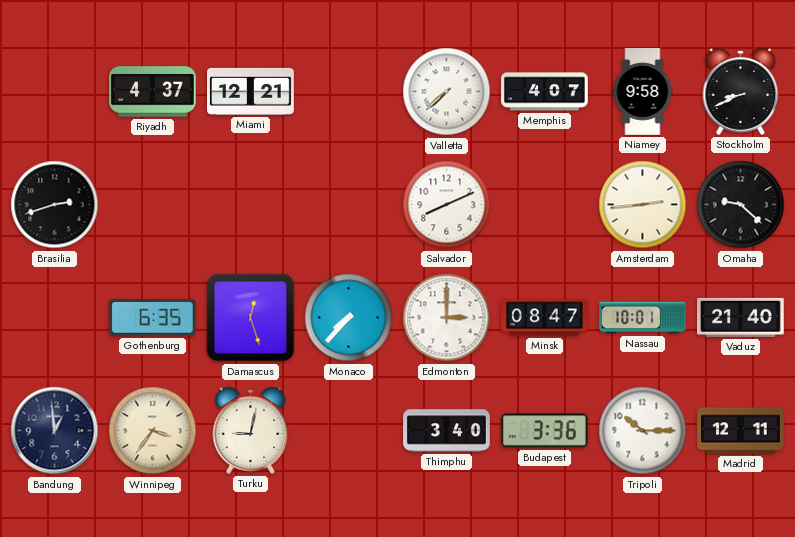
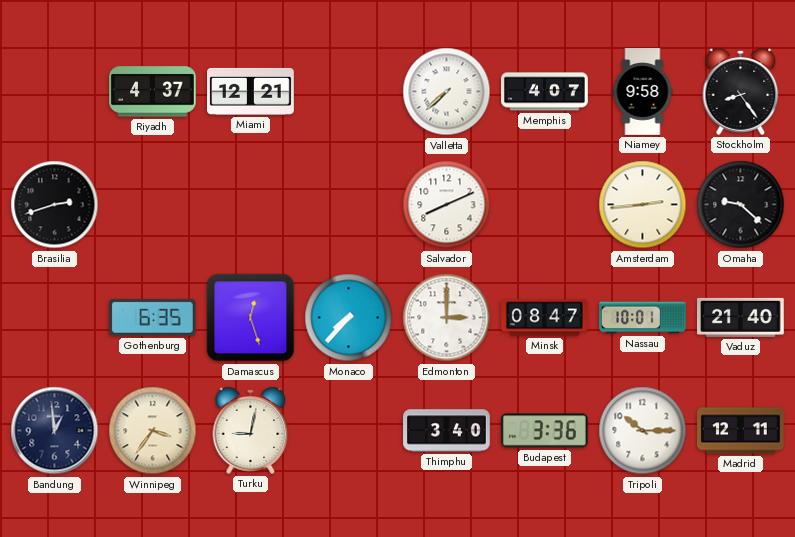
Stockholm: 8:41 -> 8:24 (741, 91)
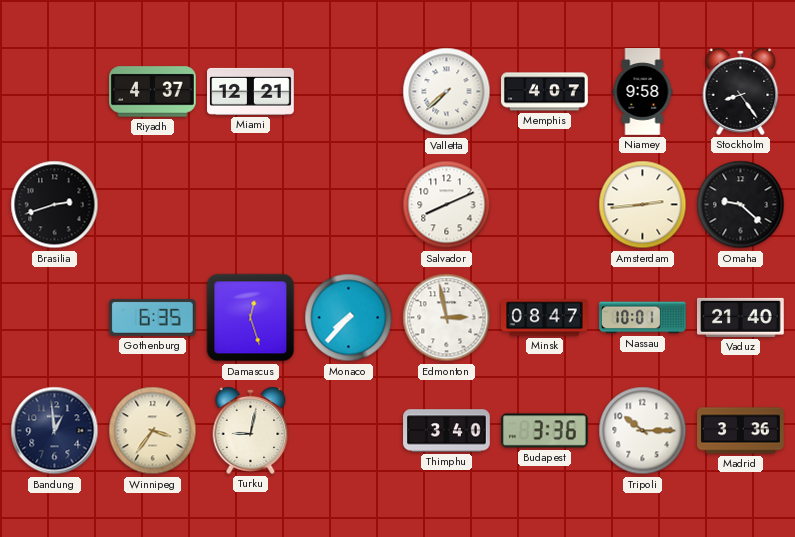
Edmonton: 3:00 -> 2:58 (447, 318)
Madrid: 12:11 -> 3:36 (741, 431)
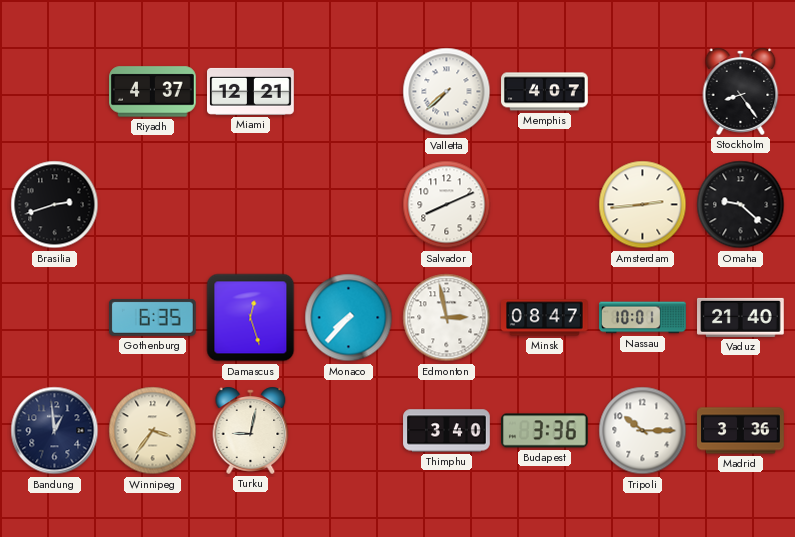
Niamey: 9:58 -> none (643, 92)
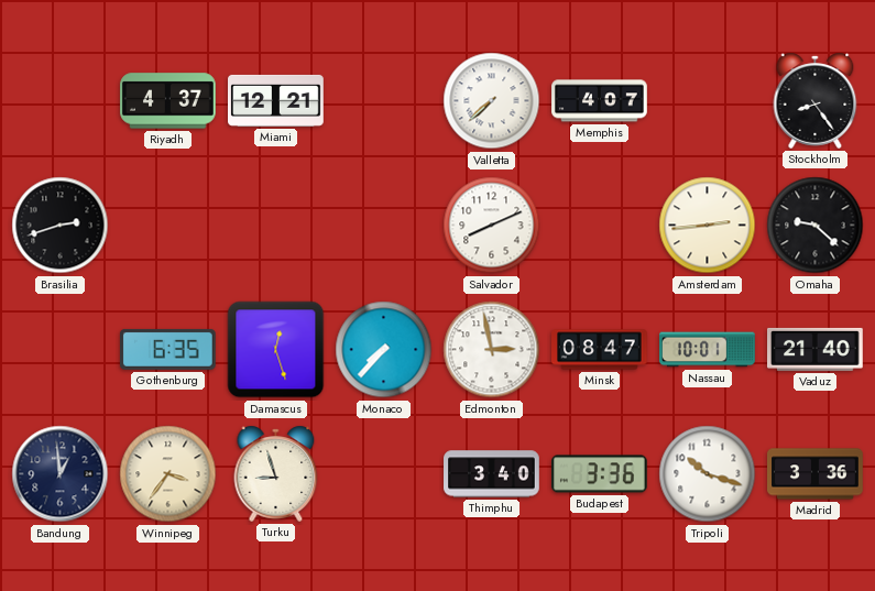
Turku: 9:02 -> 8:57 (276, 473)
Tripoli: 10:15 -> 10:18 (708, 474)
